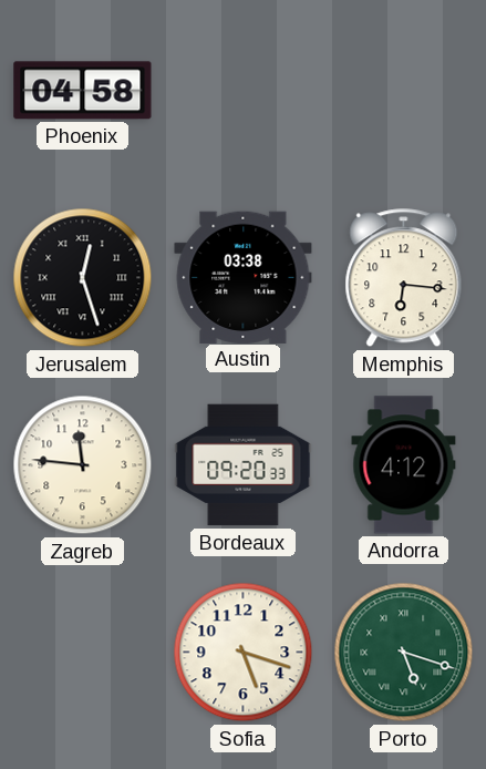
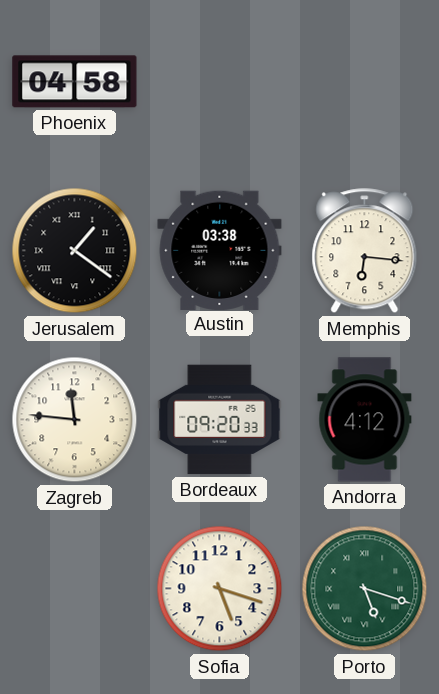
Jerusalem: 12:27 -> 1:21 (75, 251)
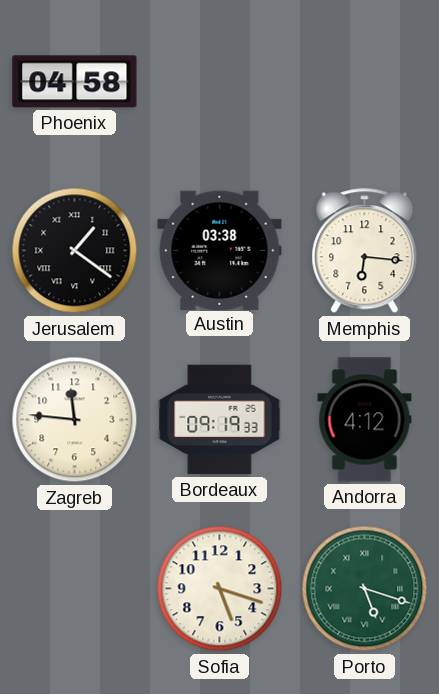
Bordeaux: 09:20 -> 09:19 (220, 420)
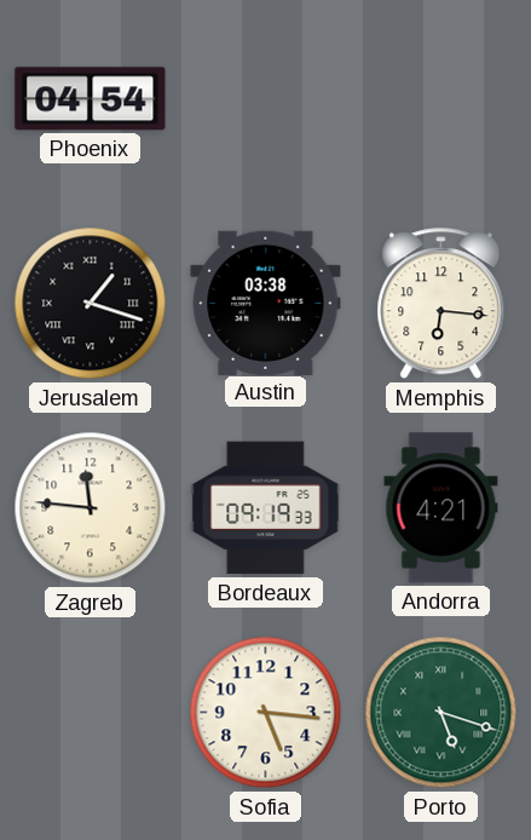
Phoenix: 04:58 -> 04:54 (91, 99)
Jerusalem: 1:21 -> 1:18 (91, 304)
Andorra: 4:12 -> 4:21 (441, 508)
Sofia: 5:18 -> 5:16 (266, 713)
